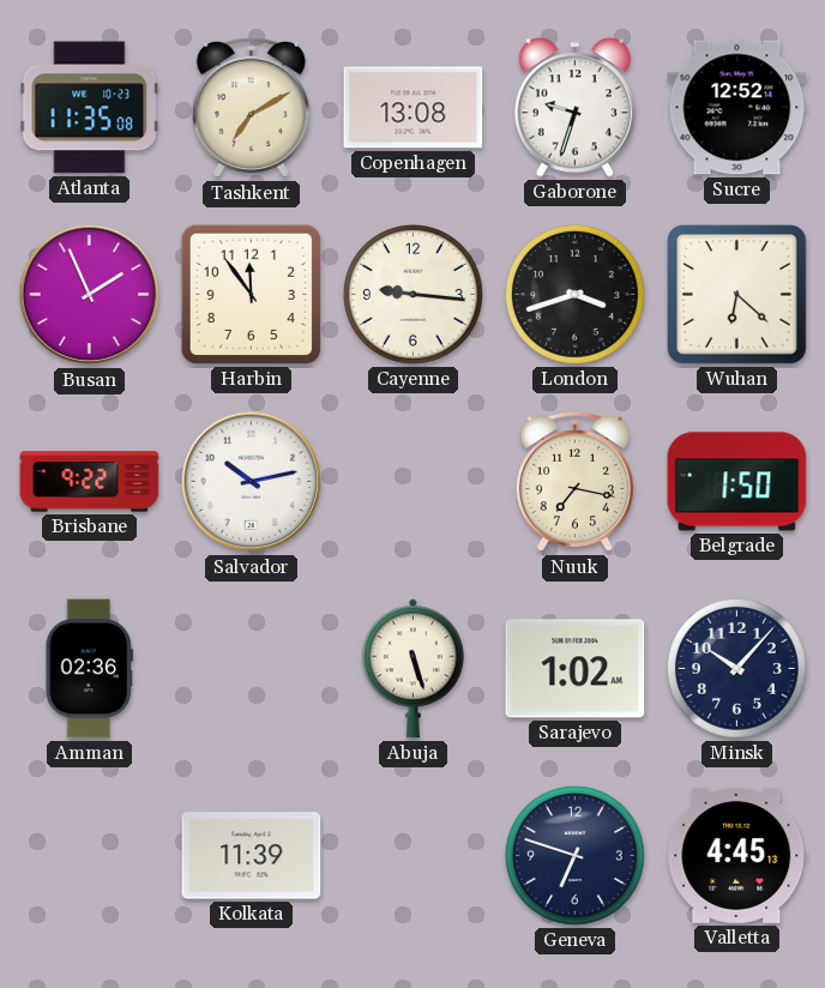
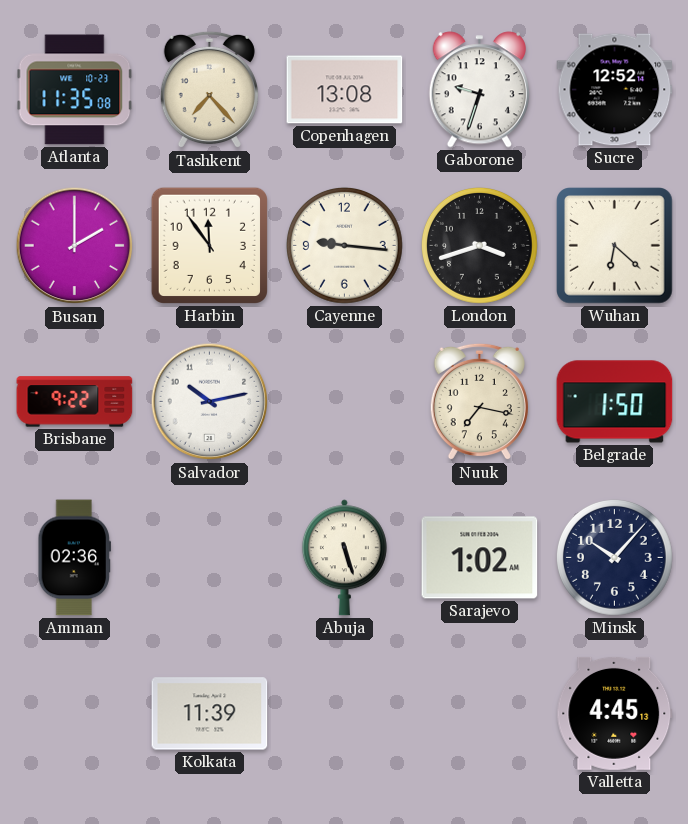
Tashkent: 7:10 -> 7:23 (209, 90)
Busan: 1:56 -> 2:00 (75, 246)
Geneva: 6:48 -> none (574, 855)
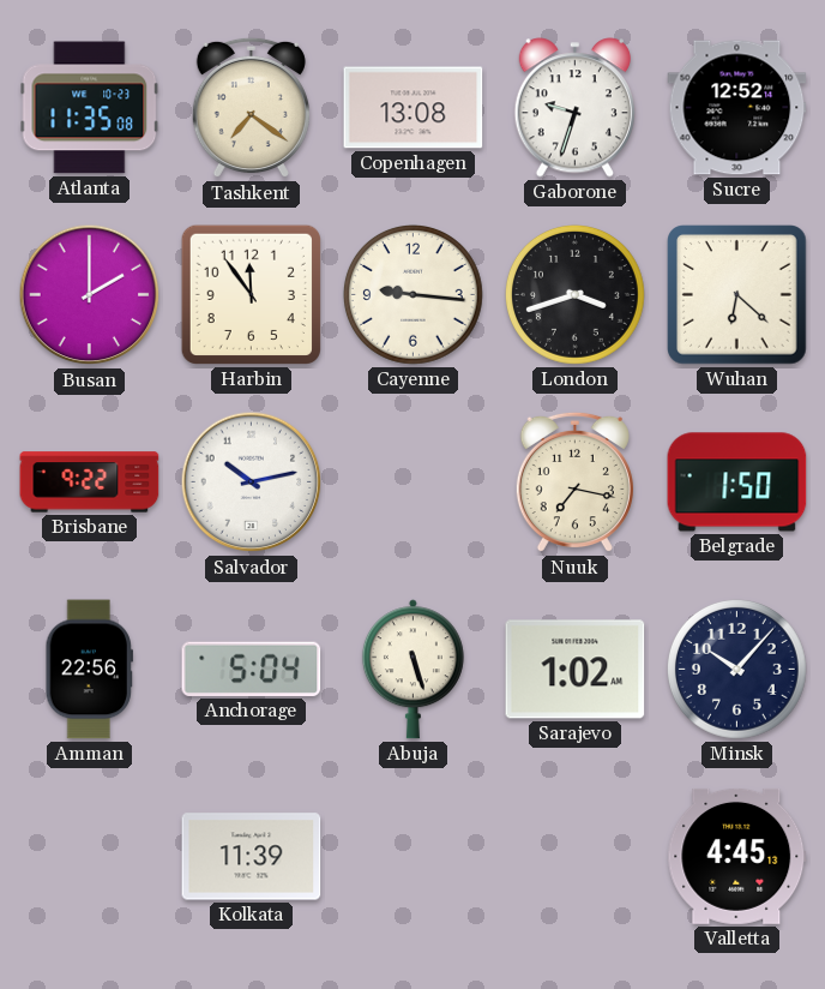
Tashkent: 7:23 -> 7:21 (251, 108)
Amman: 02:36 -> 22:56 (89, 670)
Anchorage: none -> 5:04 (252, 669)
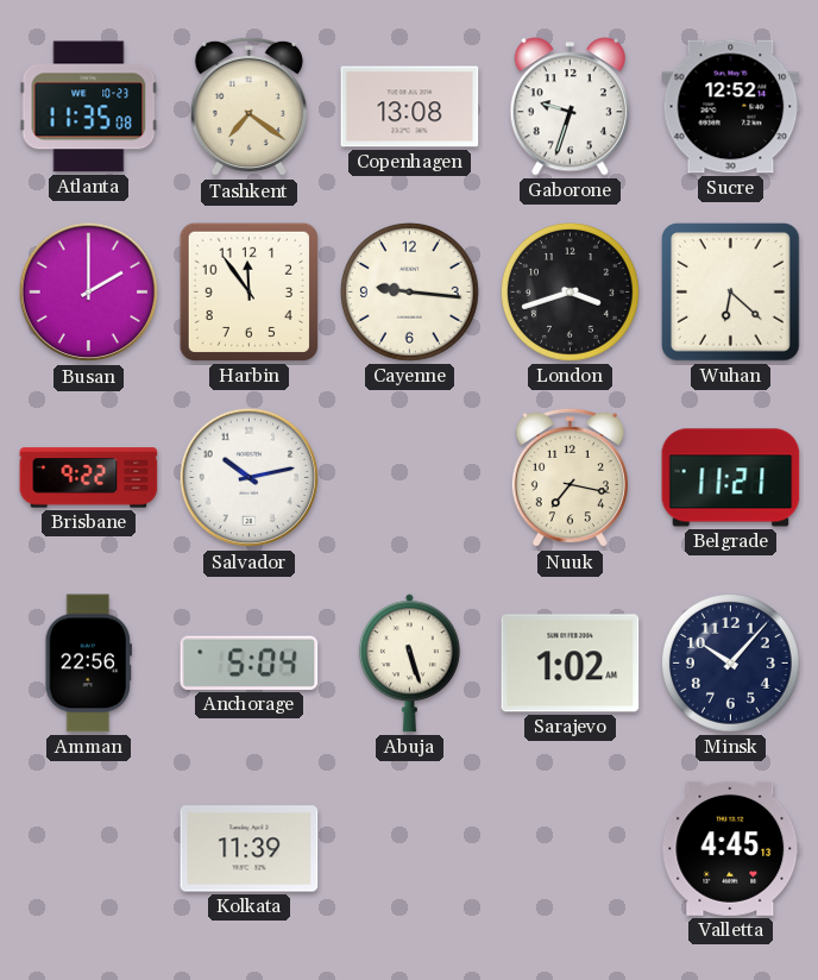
Belgrade: 1:50 -> 11:21 (731, 478)
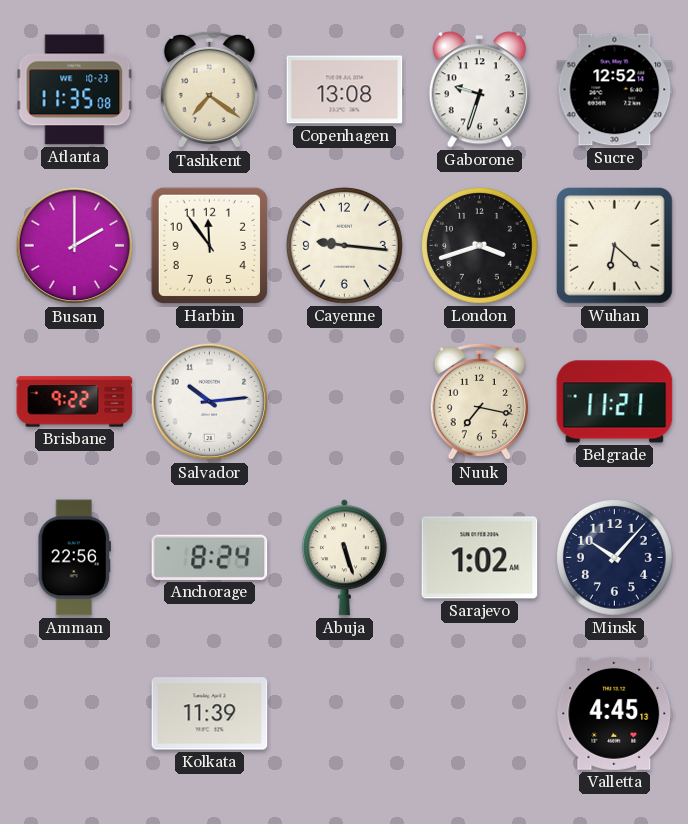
Salvador: 10:13 -> 10:14 (210, 402)
Anchorage: 5:04 -> 8:24 (210, 557)
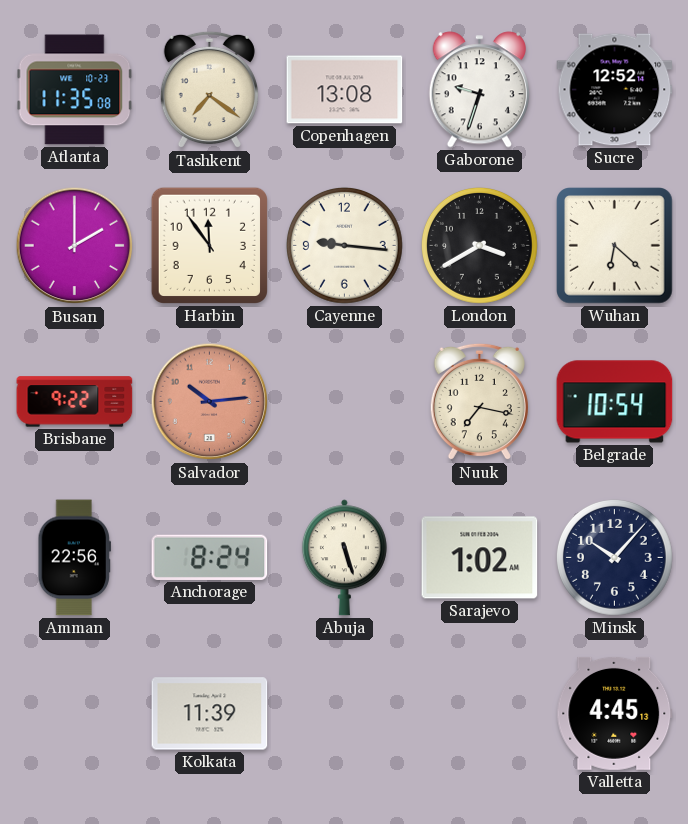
London: 3:42 -> 3:40 (479, 245)
Salvador dial: white -> salmon (210, 402)
Belgrade: 11:21 -> 10:54 (615, 402)
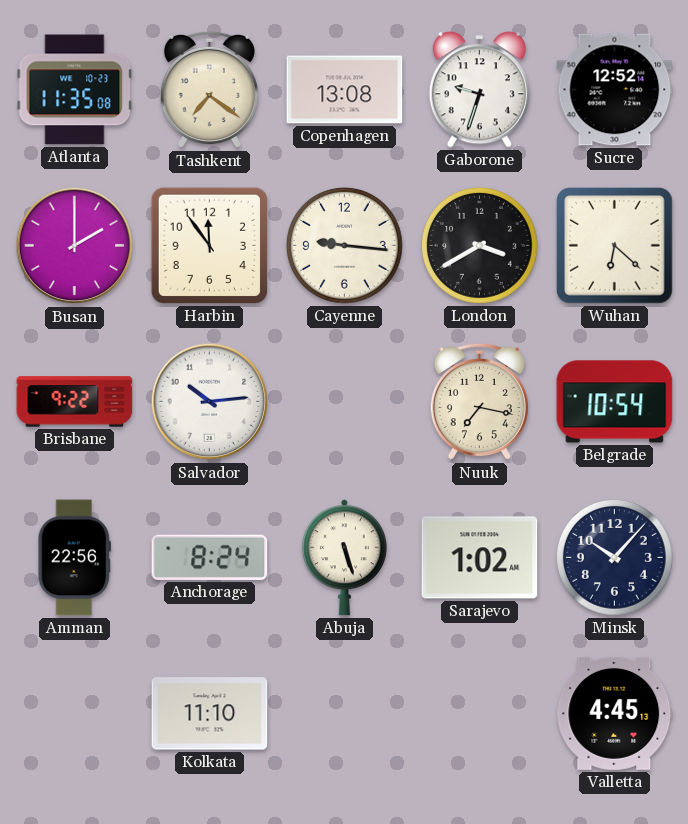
Salvador dial: salmon -> white (210, 402)
Kolkata: 11:39 -> 11:10 (210, 714)
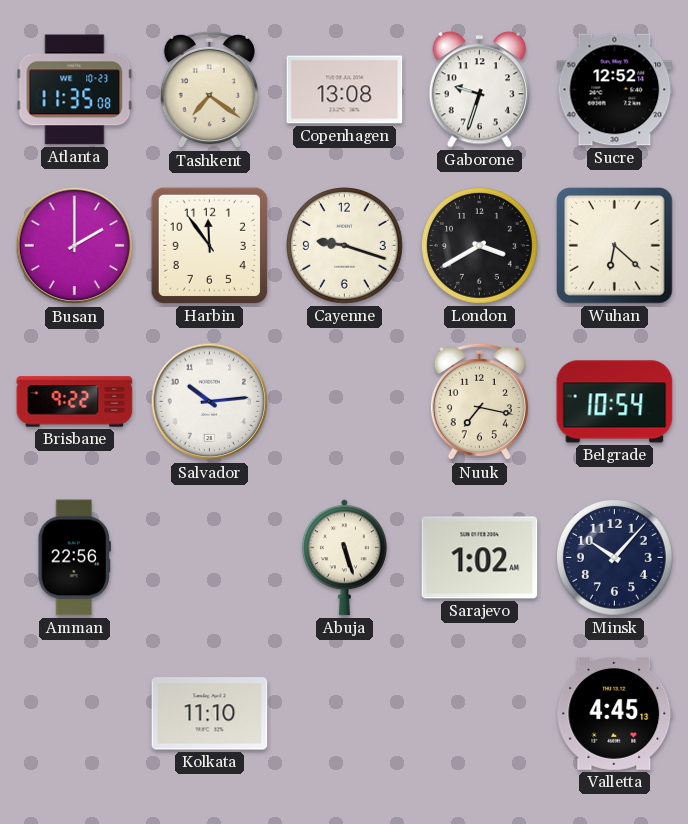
Cayenne: 9:16 -> 9:18 (344, 245)
Anchorage: 8:24 -> none (210, 557)
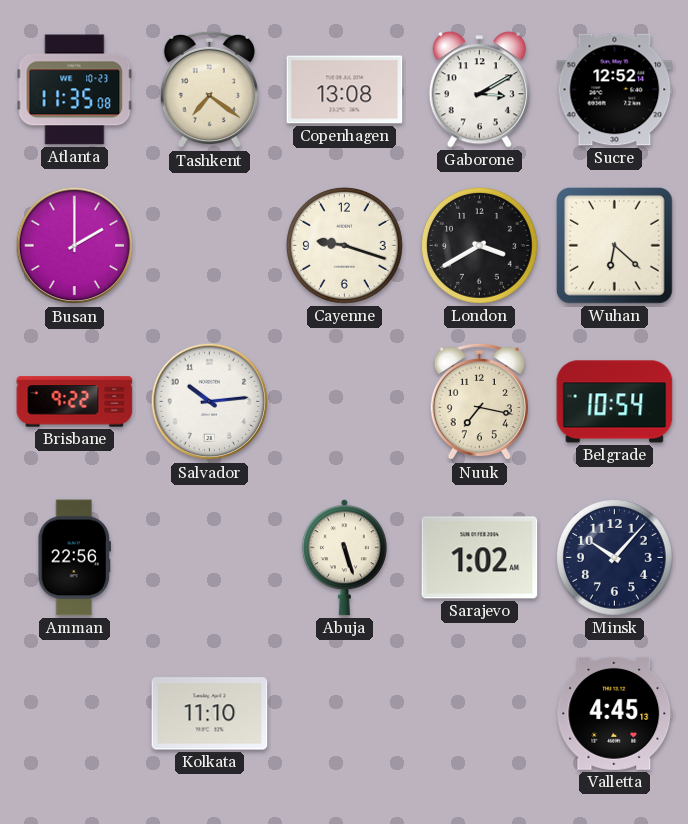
Gaborone: 9:33 -> 3:10 (479, 90)
Harbin: 11:54 -> none (209, 245)
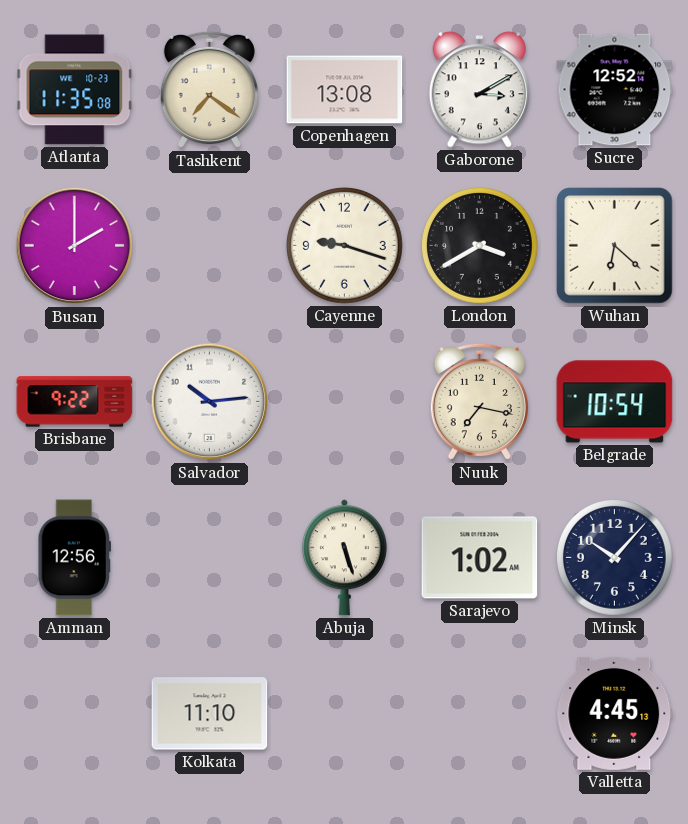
Amman: 22:56 -> 12:56 (74, 558)
